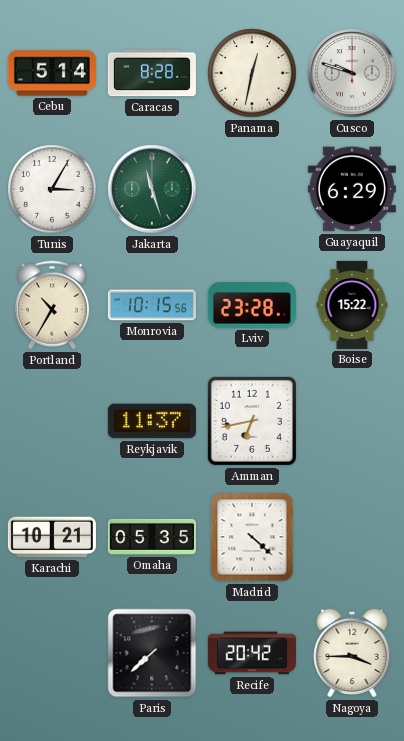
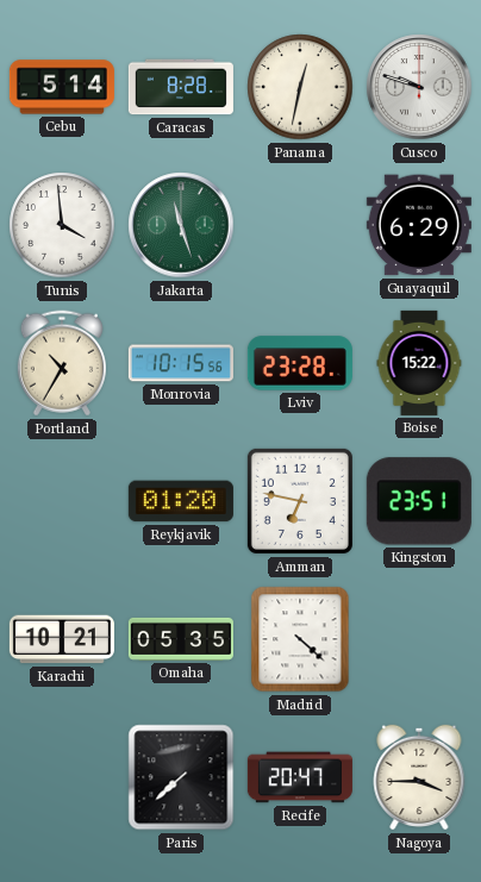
Tunis: 3:05 -> 3:59 (62, 225)
Reykjavik: 11:37 -> 01:20 (181, 501)
Amman: 6:43 -> 6:47 (300, 501)
Kingston: none -> 23:51 (419, 501)
Recife: 20:42 -> 20:47 (300, 777)
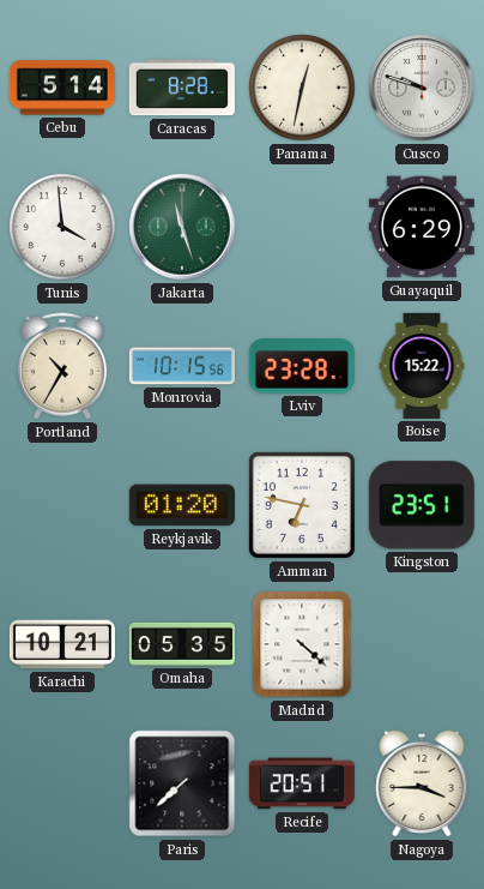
Recife: 20:47 -> 20:51 (302, 783)
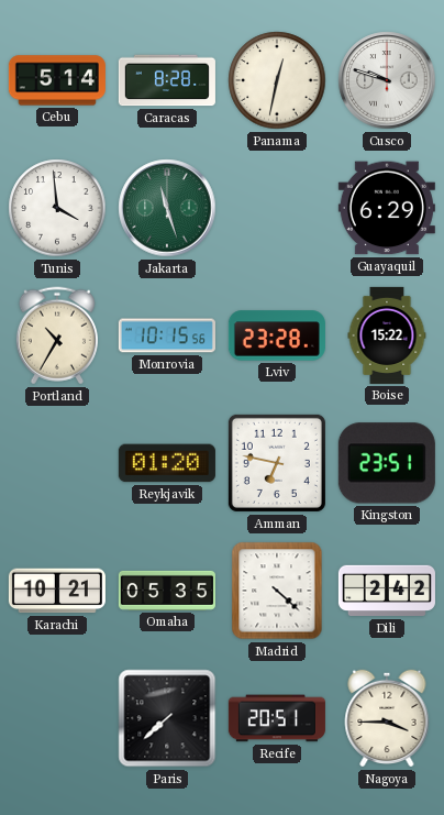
Dili: none -> 2:42 (387, 591)
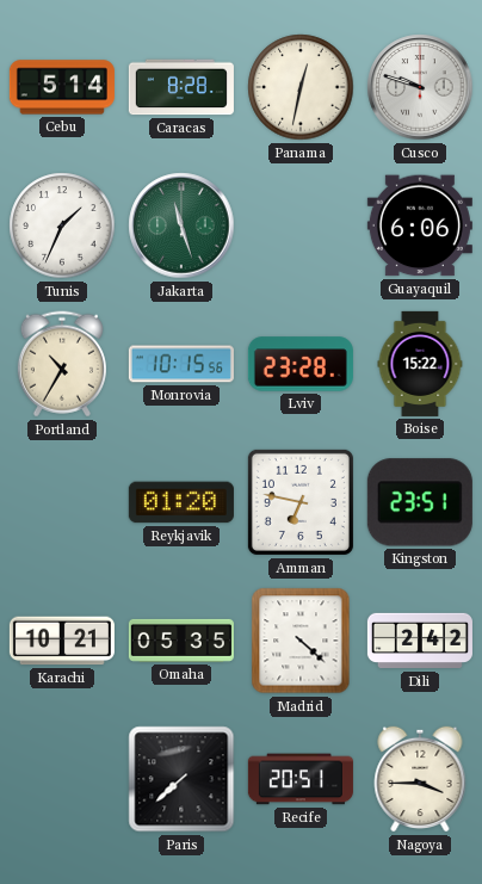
Tunis: 3:59 -> 1:34 (62, 225)
Guayaquil: 6:29 -> 6:06 (420, 225)
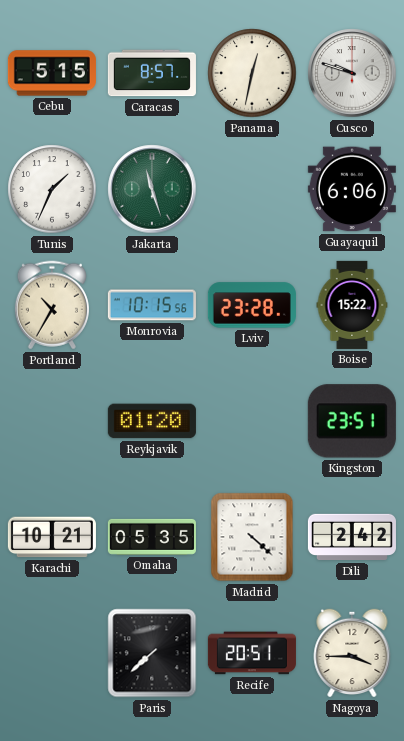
Cebu: 5:14 -> 5:15 (52, 73)
Caracas: 8:28 -> 8:57 (152, 73)
Amman: 6:47 -> none (301, 502)
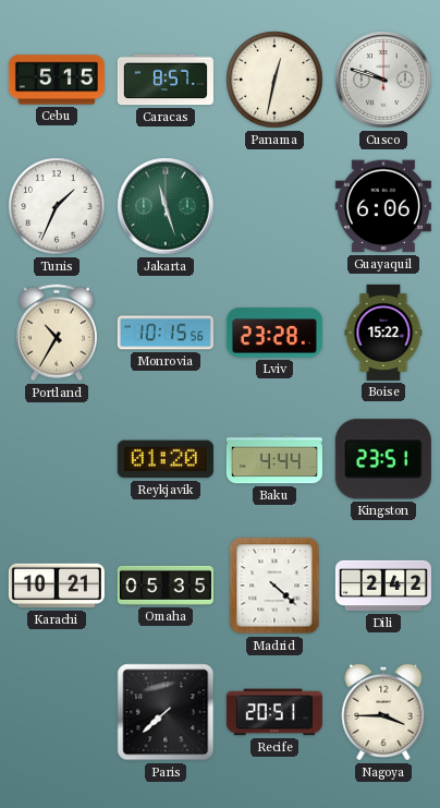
Baku: none -> 4:44 (274, 459)
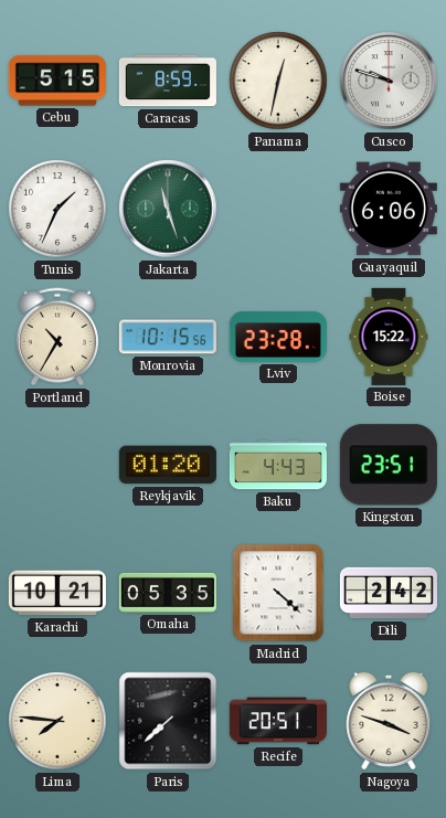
Caracas: 8:57 -> 8:59 (168, 81)
Baku: 4:44 -> 4:43 (278, 465)
Lima: none -> 7:46 (57, 721)
Nagoya: 3:45 -> 3:48 (389, 721)
